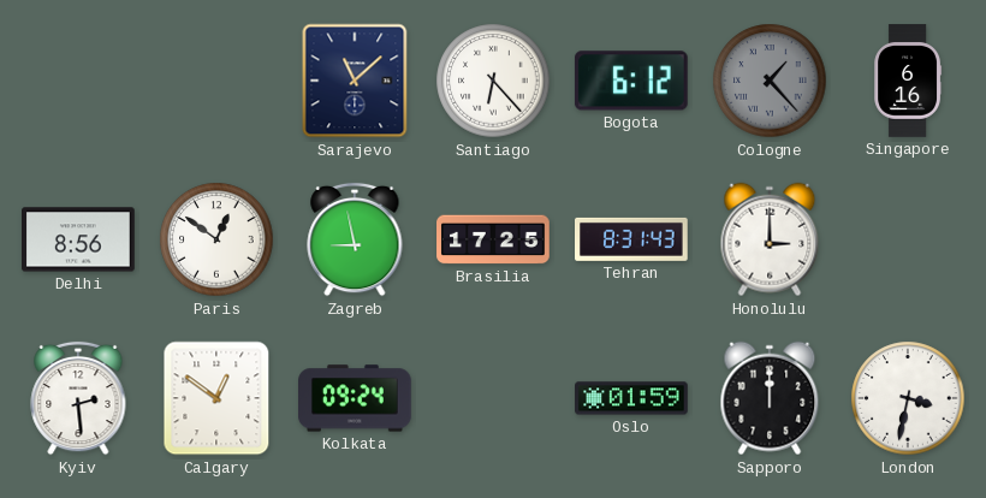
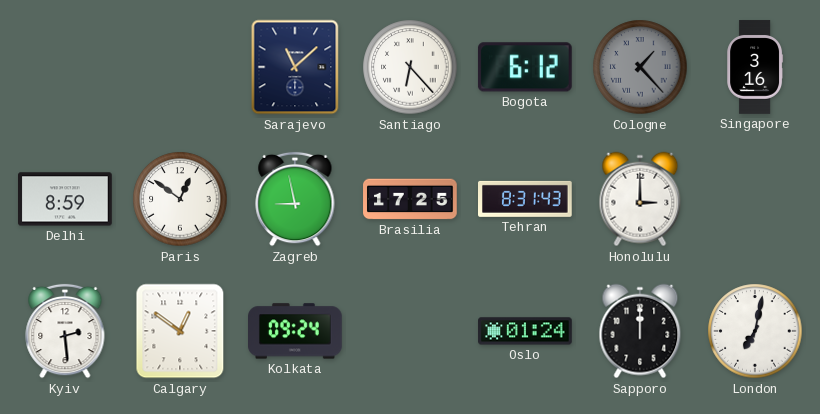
Singapore: 6:16 -> 3:16 (755, 67)
Delhi: 8:56 -> 8:59 (65, 199)
Oslo: 01:59 -> 01:24 (525, 331)
London: 3:32 -> 7:02 (755, 331)
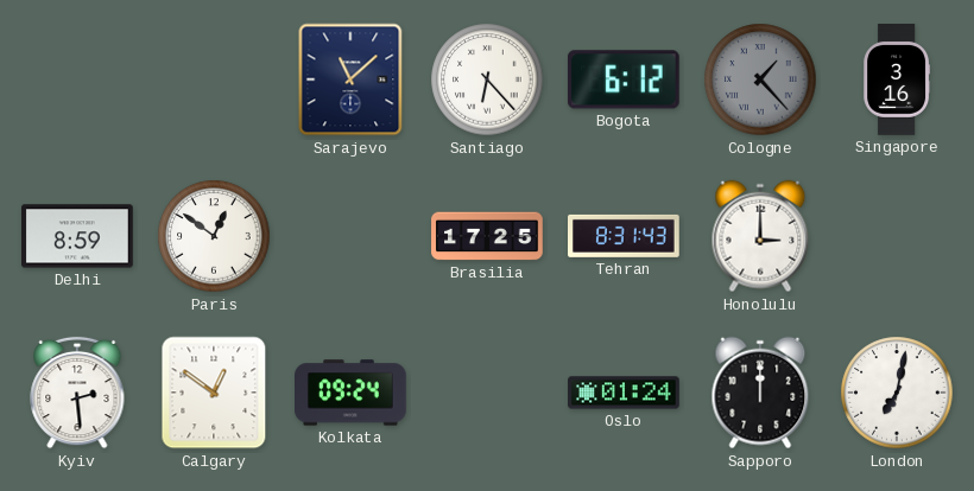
Zagreb: 8:58 -> none (295, 199)
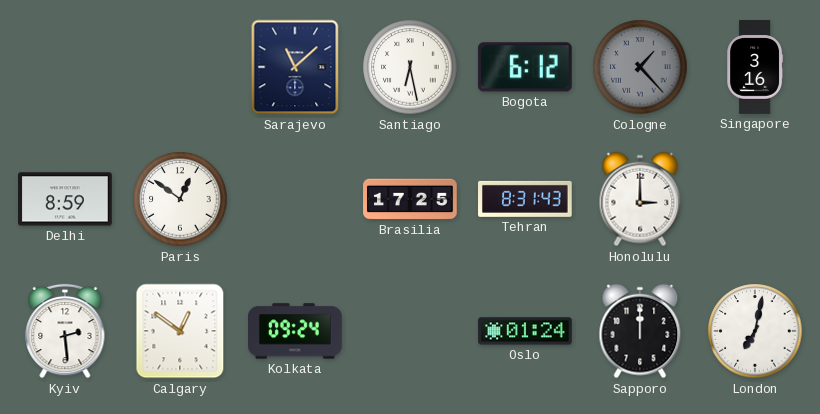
Santiago: 6:23 -> 6:28 (410, 67)
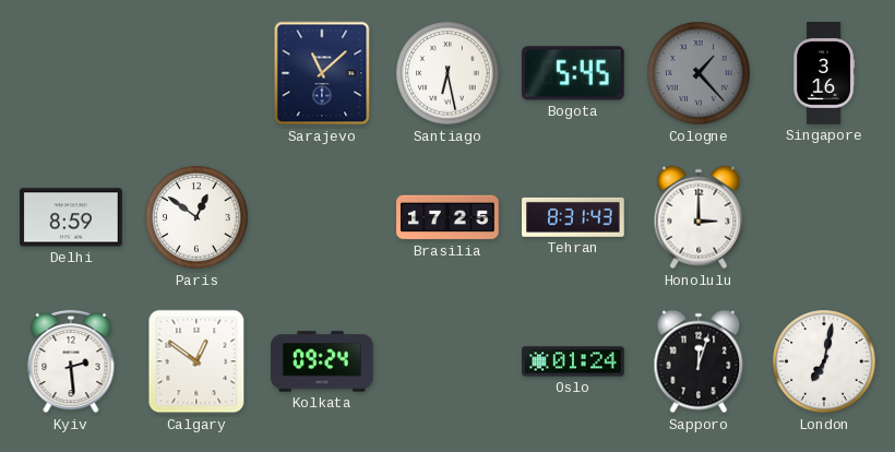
Bogota: 6:12 -> 5:45 (573, 73)
Sapporo: 12:00 -> 12:03 (699, 361)
